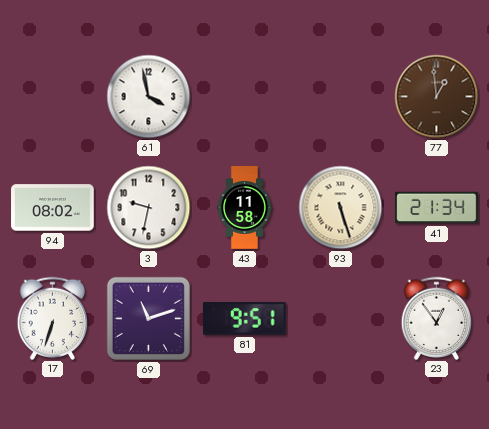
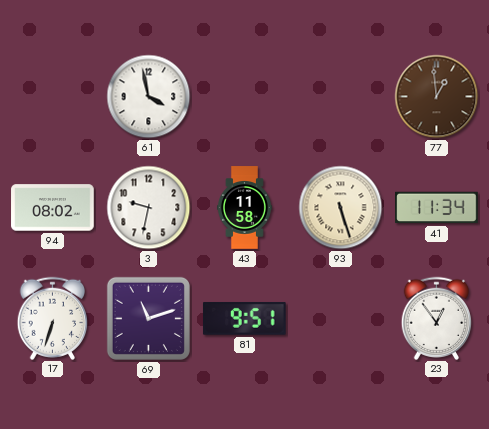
41: 21:34 -> 11:34 (437, 208)
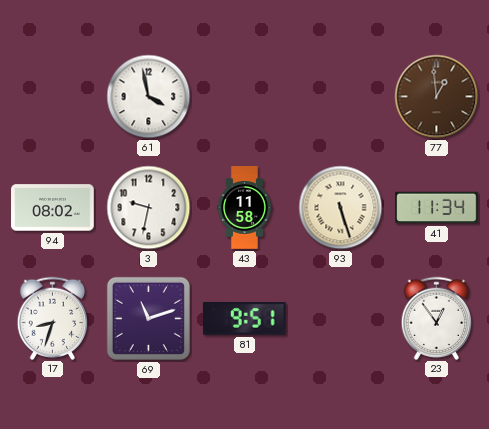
17: 6:33 -> 8:33 (53, 318)
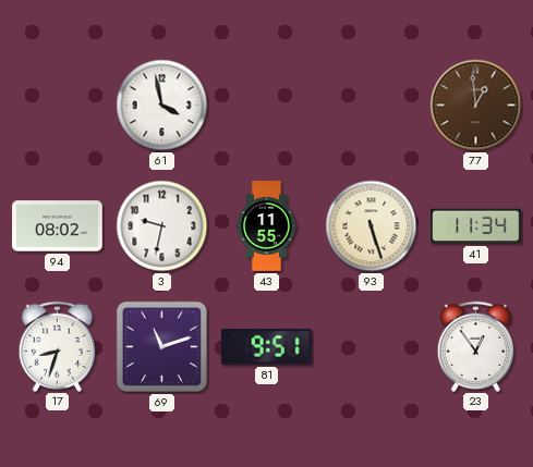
43: 11:58 -> 11:55 (266, 226)
